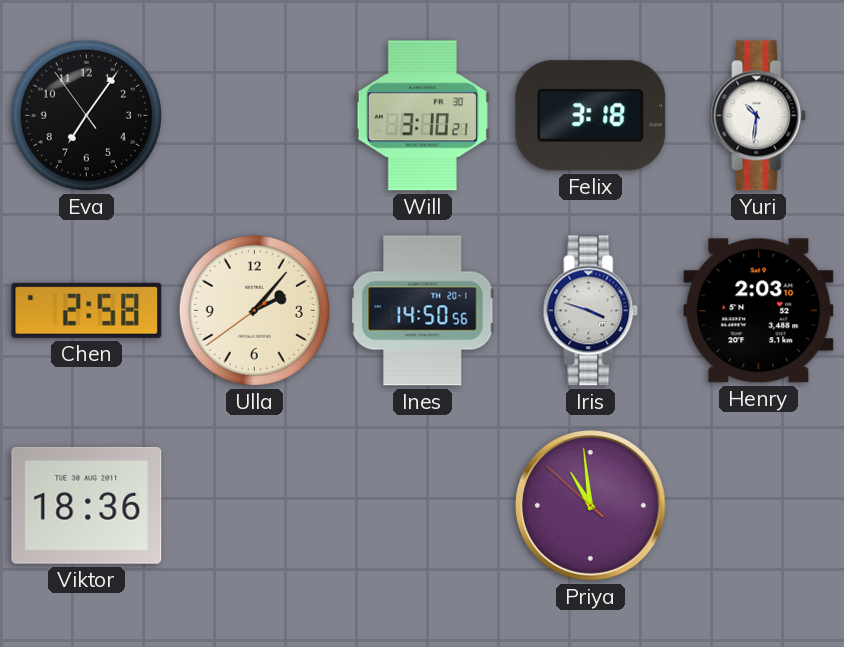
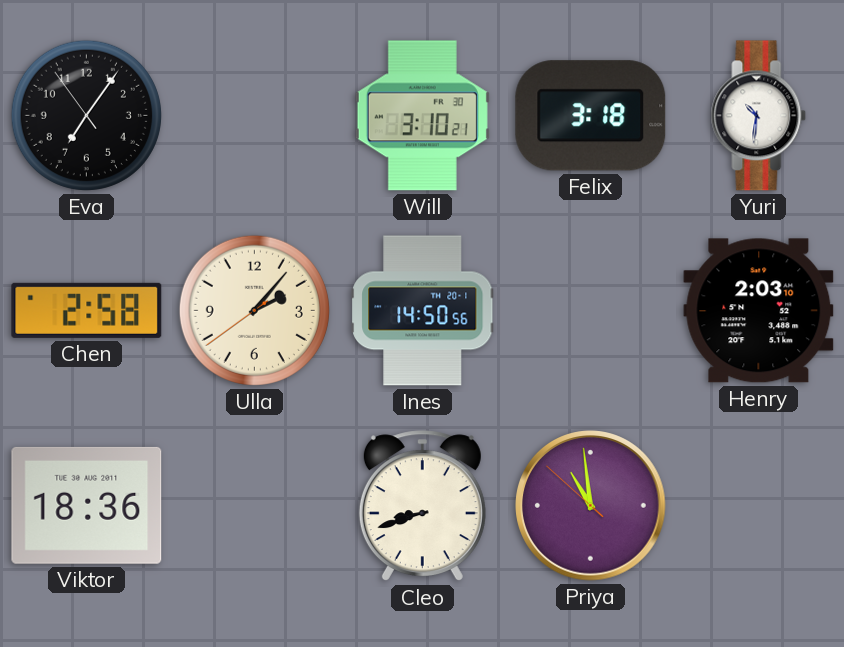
Iris: 3:48 -> none (591, 311)
Cleo: none -> 8:42 (422, 506)
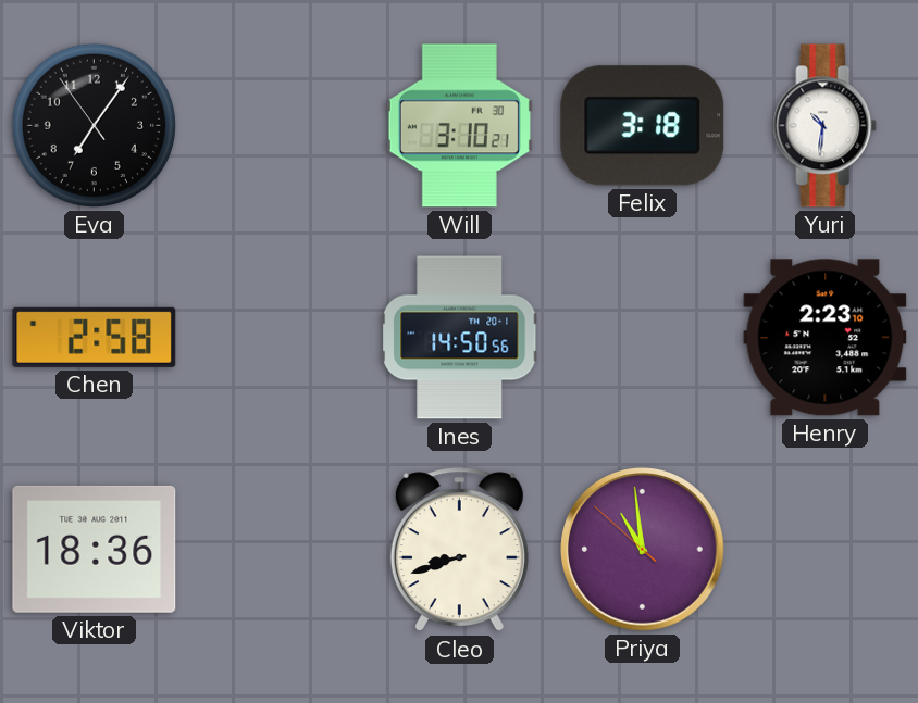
Ulla: 2:06 -> none (254, 310)
Henry: 2:03 -> 2:23 (826, 338)
